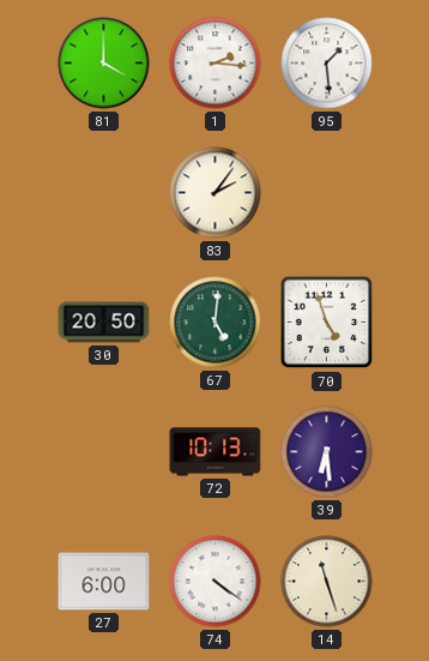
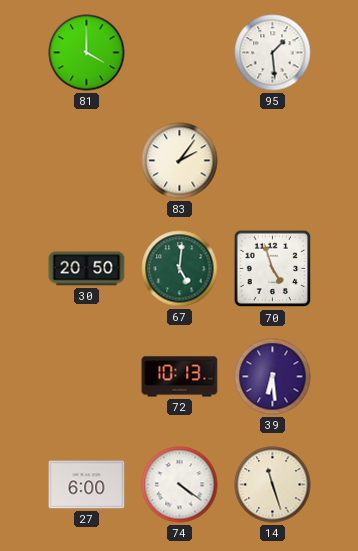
1: 2:16 -> none (216, 64)
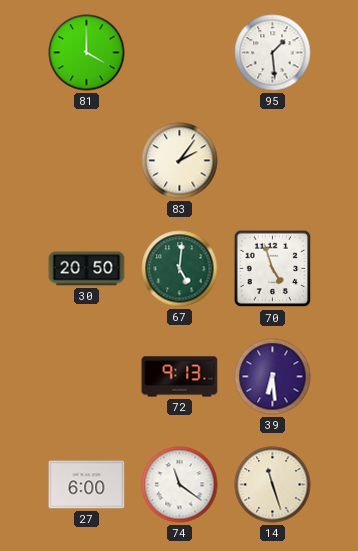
72: 10:13 -> 9:13 (180, 377)
74: 4:21 -> 11:21 (180, 485)
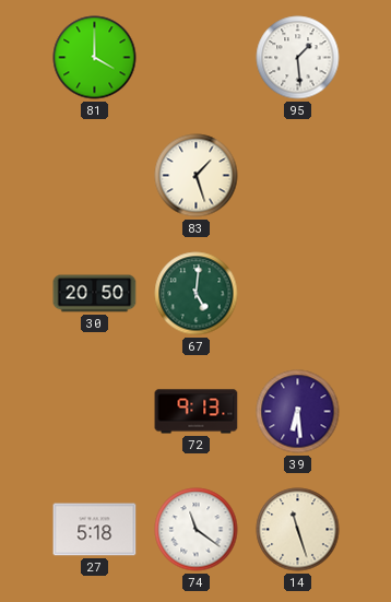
83: 2:06 -> 1:27 (197, 176)
70: 4:57 -> none (273, 269)
27: 6:00 -> 5:18 (95, 530)
